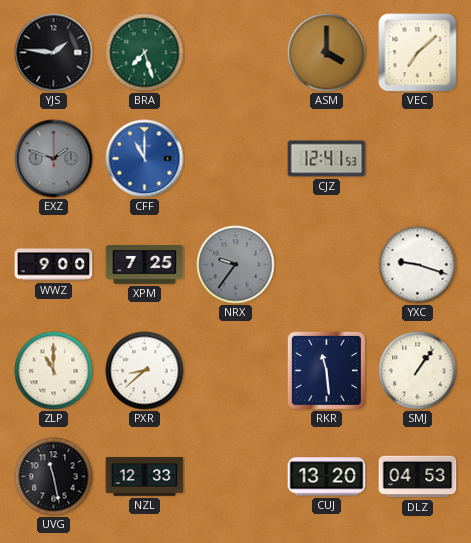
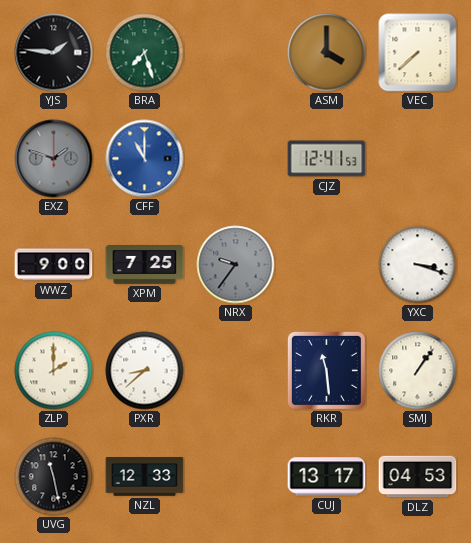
VEC: 7:08 -> 7:38 (418, 53)
YXC: 9:18 -> 3:18 (418, 265)
ZLP: 11:00 -> 2:00 (54, 371)
CUJ: 13:20 -> 13:17 (327, 477)
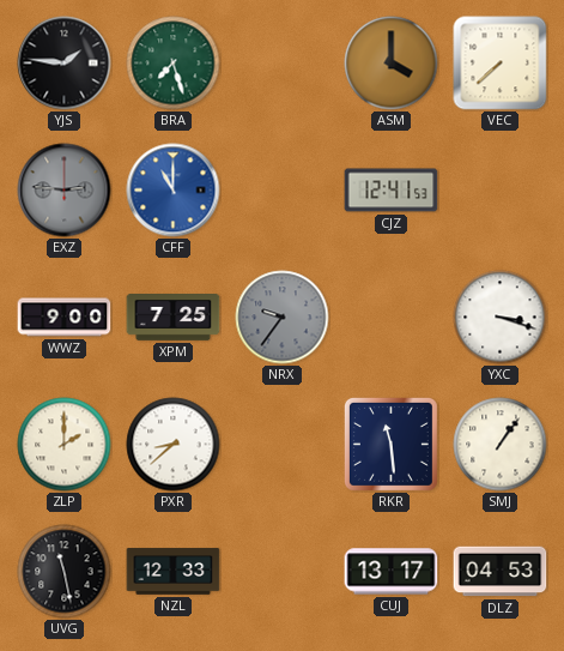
EXZ: 1:48 -> 2:46 (65, 191)
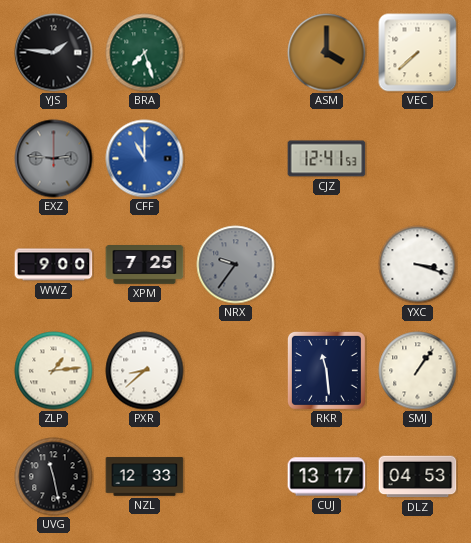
ZLP: 2:00 -> 1:14 (54, 371)
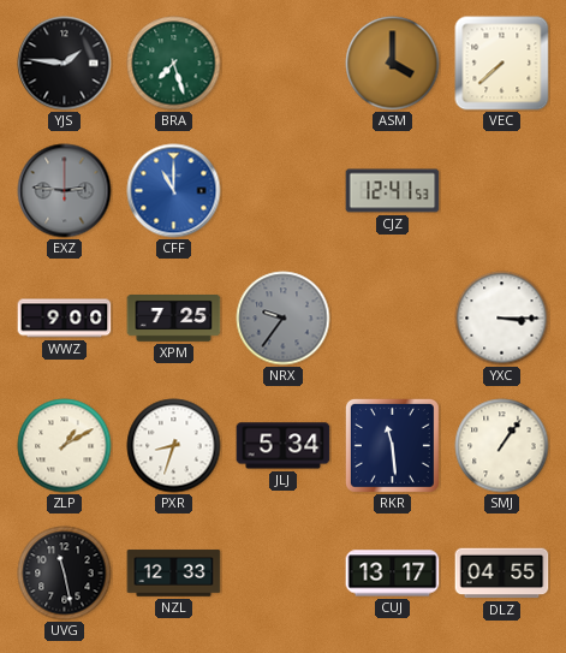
YXC: 3:18 -> 3:15 (502, 319)
ZLP: 1:14 -> 1:10 (65, 446)
PXR: 8:38 -> 8:33 (174, 446)
JLJ: none -> 5:34 (284, 446)
DLZ: 04:53 -> 04:55 (502, 574)
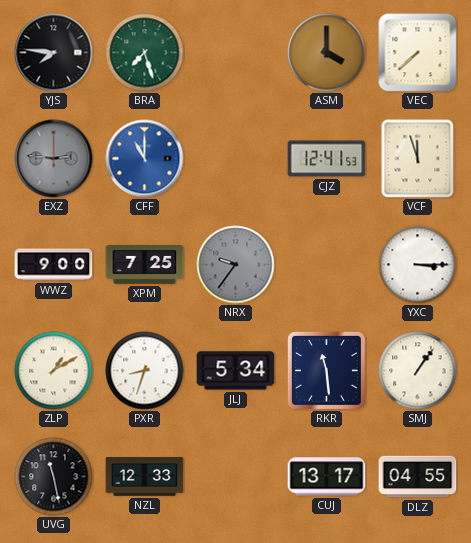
YJS: 1:46 -> 7:46 (54, 53)
VCF: none -> 11:57 (418, 159)
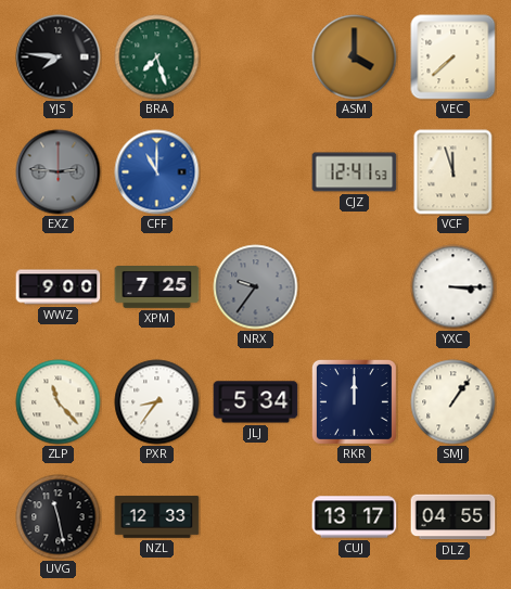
ZLP: 1:10 -> 11:23 (59, 402)
PXR: 8:33 -> 8:36 (157, 402)
RKR: 11:29 -> 12:00 (354, 401)
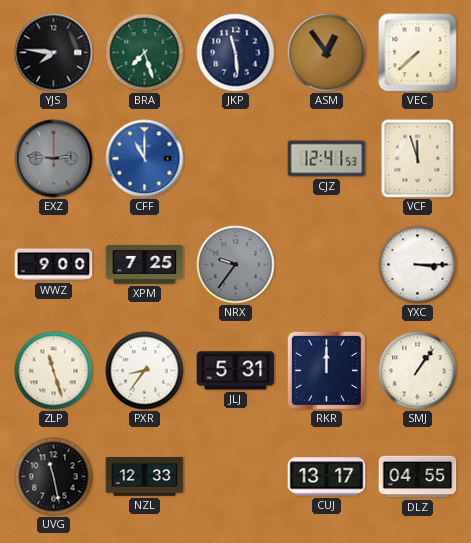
JKP: none -> 11:29 (236, 53)
ASM: 4:00 -> 12:54 (327, 53)
ZLP: 11:23 -> 11:27 (54, 371)
JLJ: 5:34 -> 5:31 (236, 371)
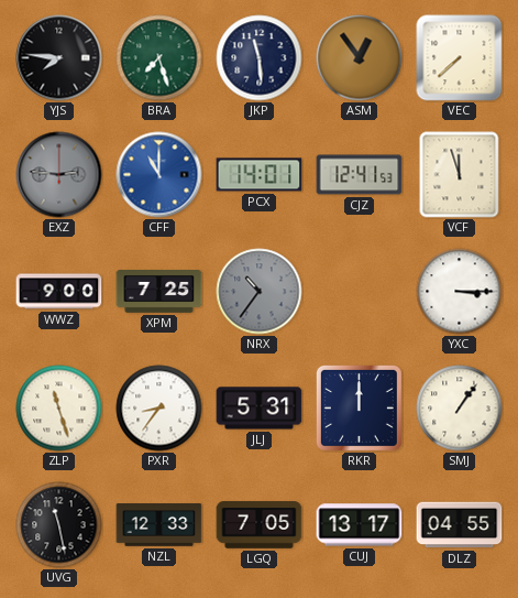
PCX: none -> 14:01 (260, 175)
NRX: 9:36 -> 10:36 (260, 292)
LGQ: none -> 7:05 (260, 525)
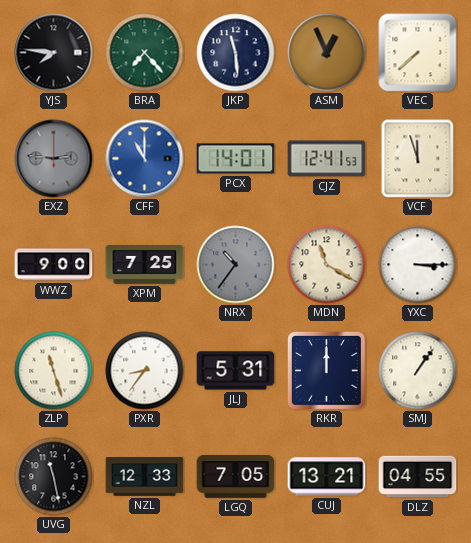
BRA: 7:27 -> 7:23 (145, 53)
ASM: 12:54 -> 12:56 (327, 53)
MDN: none -> 11:20 (327, 265)
CUJ: 13:17 -> 13:21 (327, 477)
